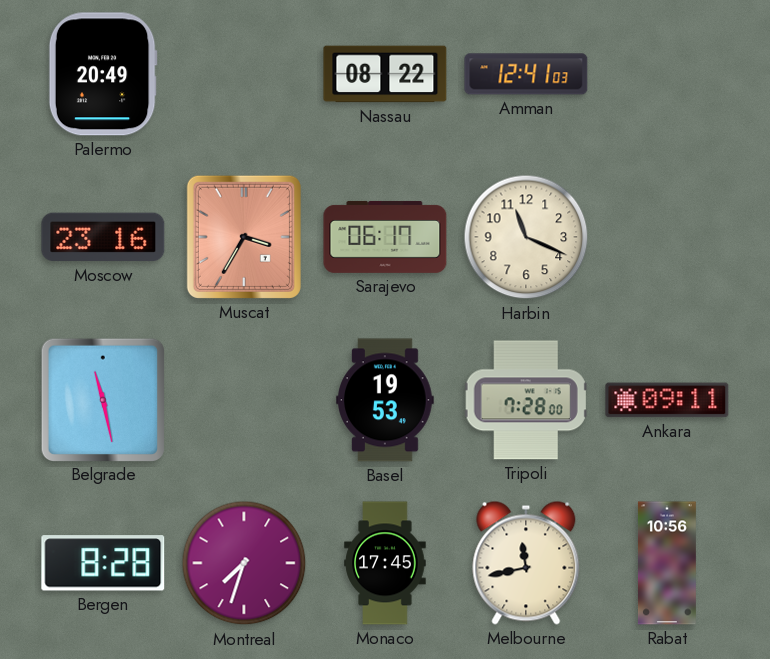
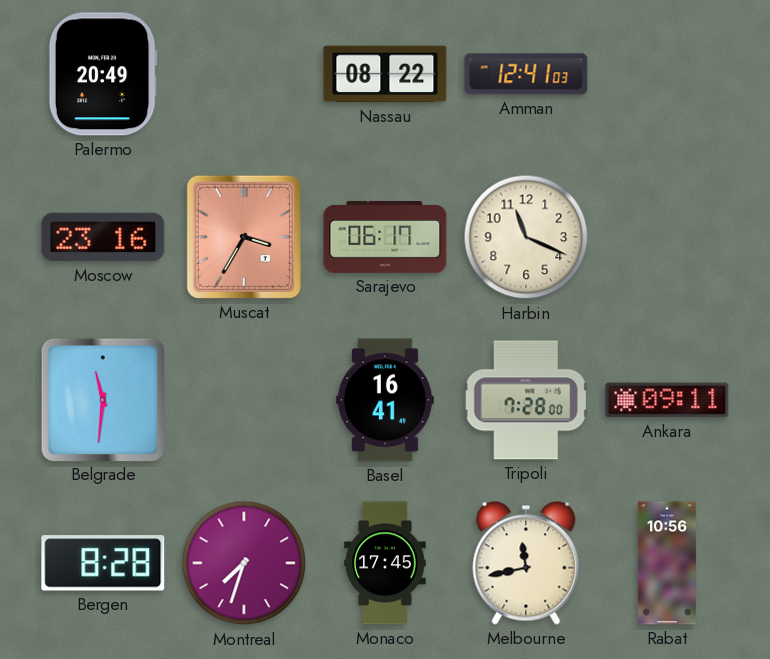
Belgrade: 11:28 -> 11:31 (102, 399)
Basel: 19:53 -> 16:41 (385, 400)
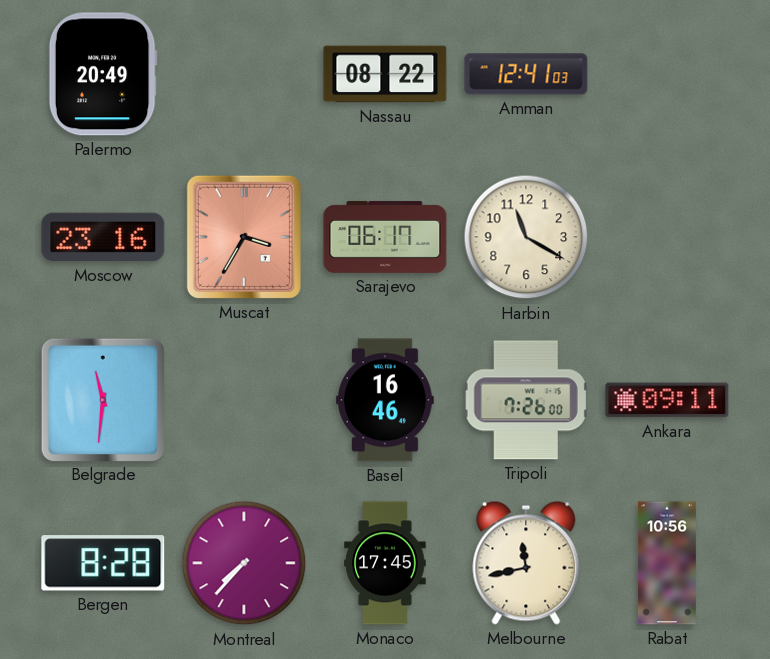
Harbin: 11:19 -> 11:20 (526, 237)
Basel: 16:41 -> 16:46 (385, 400)
Tripoli: 7:28 -> 7:26 (526, 400)
Montreal: 7:33 -> 7:37 (244, 563)
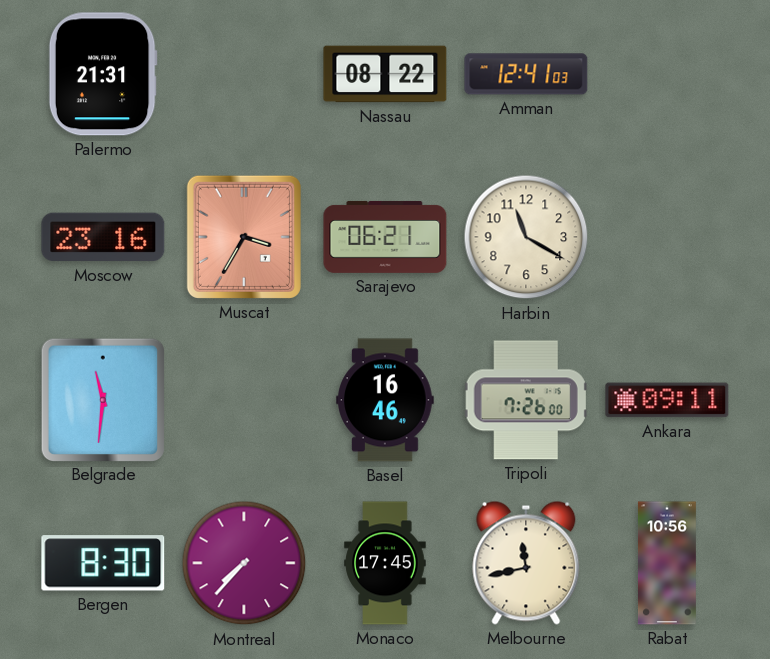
Palermo: 20:49 -> 21:31 (103, 74)
Sarajevo: 06:17 -> 06:21 (385, 237)
Bergen: 8:28 -> 8:30 (103, 563)
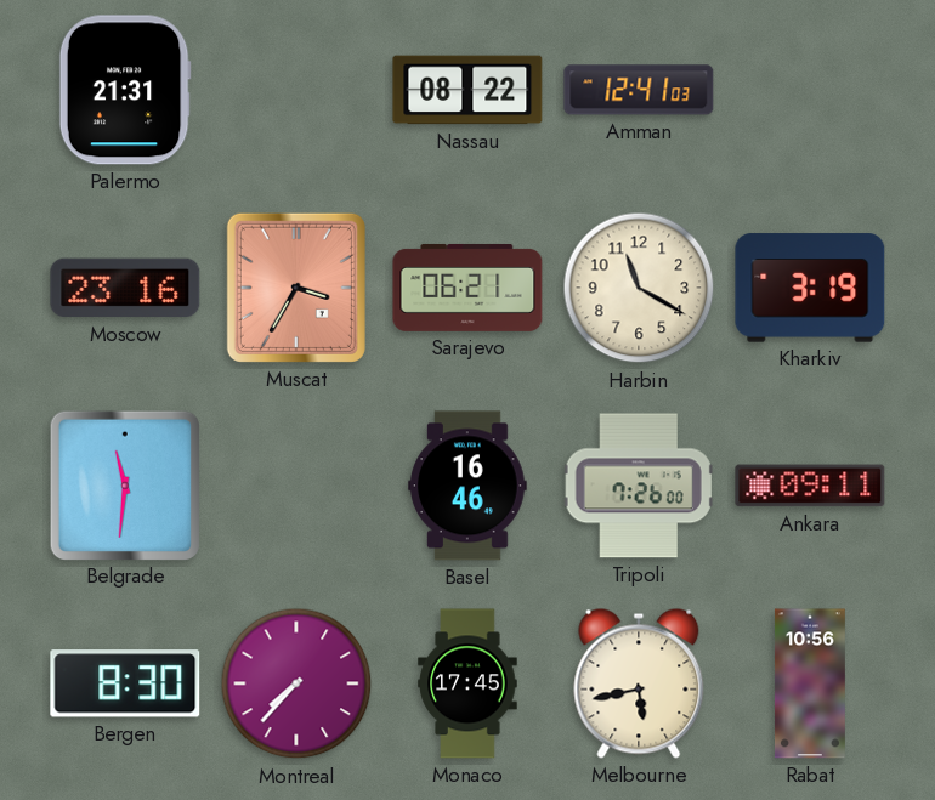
Kharkiv: none -> 3:19 (810, 288)
Melbourne: 11:43 -> 5:43 (639, 683)
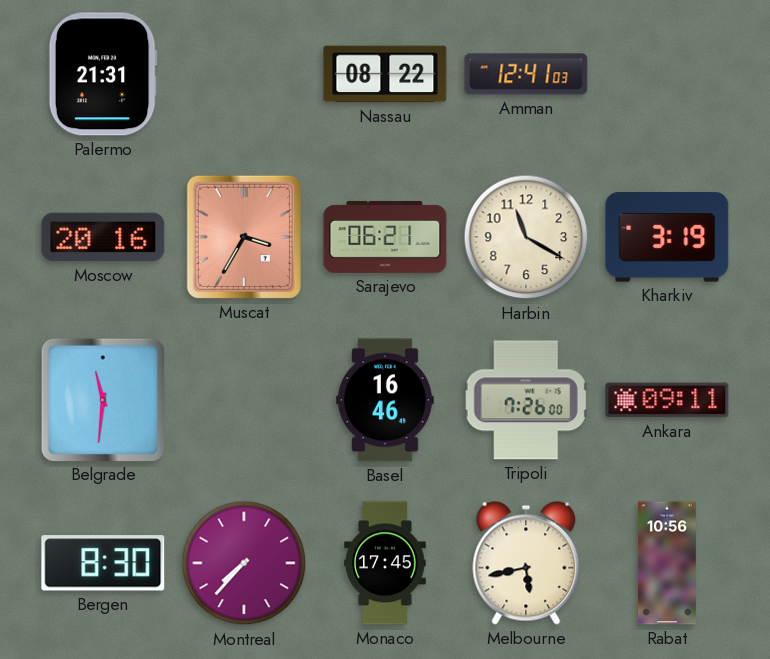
Moscow: 23:16 -> 20:16 (103, 237)
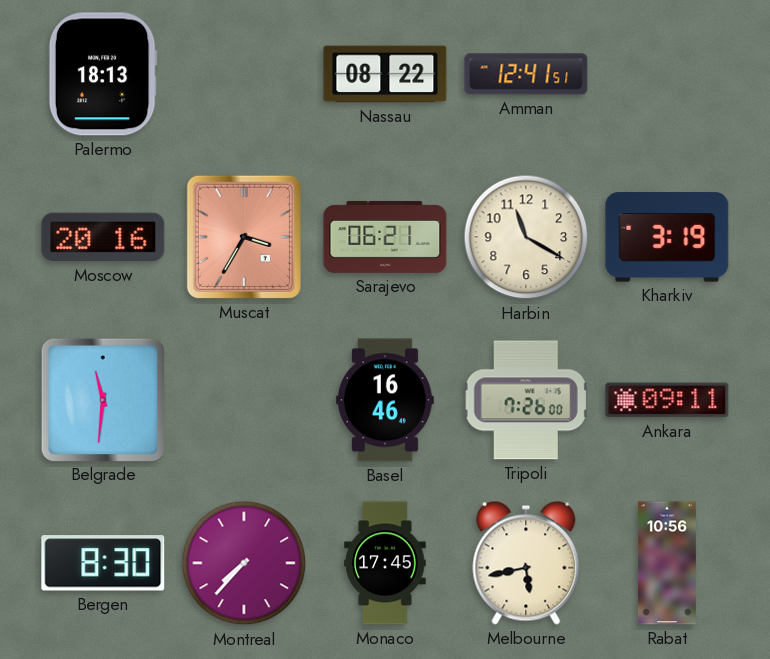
Palermo: 21:31 -> 18:13 (103, 74)
Amman: 12:41:03 -> 12:41:51 (526, 74)
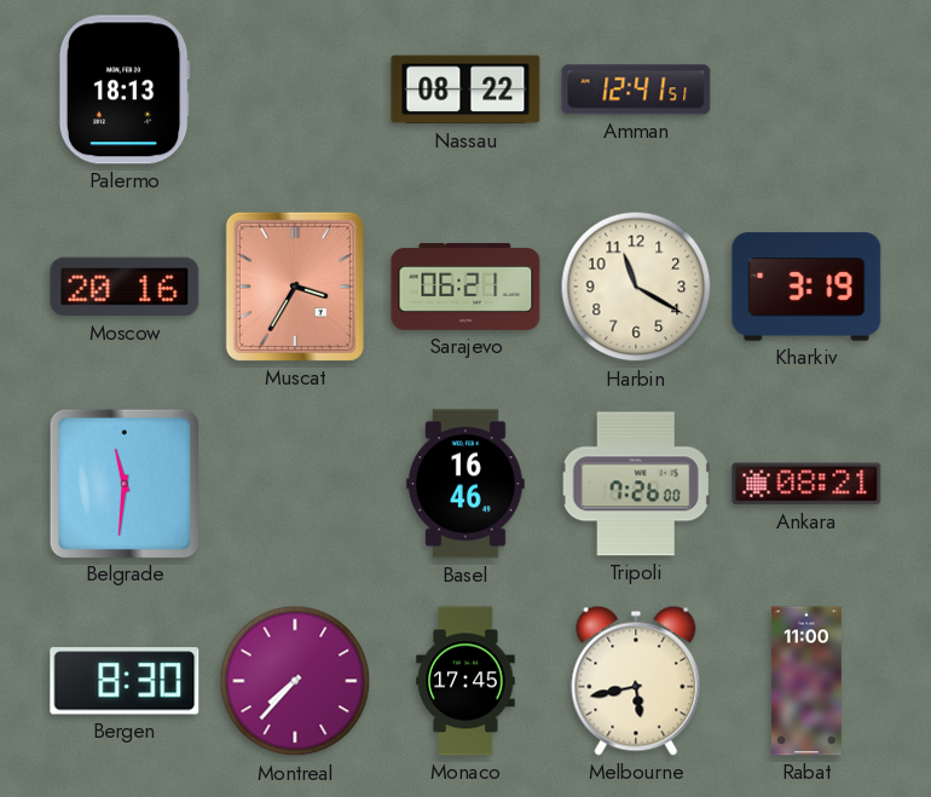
Ankara: 09:11 -> 08:21 (806, 484)
Rabat: 10:56 -> 11:00 (806, 681)
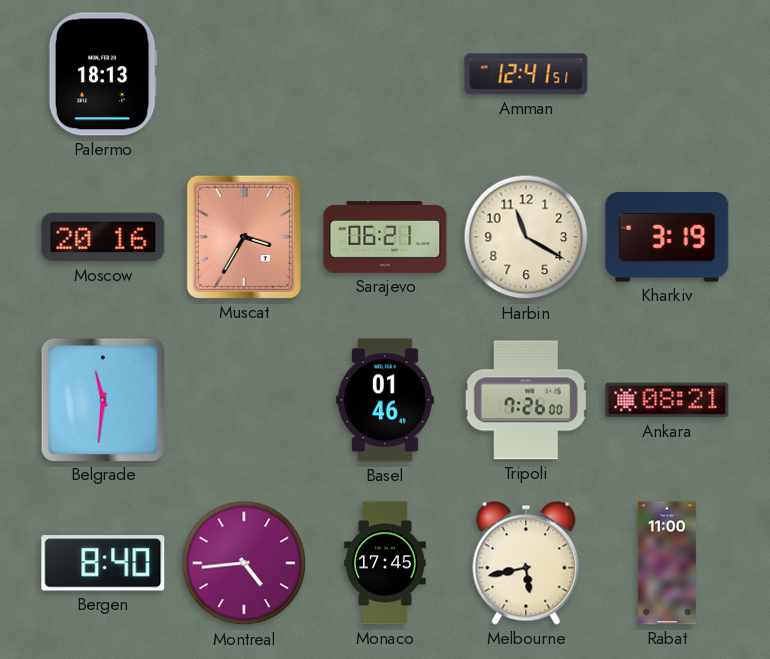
Nassau: 08:22 -> none (465, 89)
Basel: 16:46 -> 01:46 (385, 400)
Bergen: 8:30 -> 8:40 (103, 563)
Montreal: 7:37 -> 4:44 (244, 563)
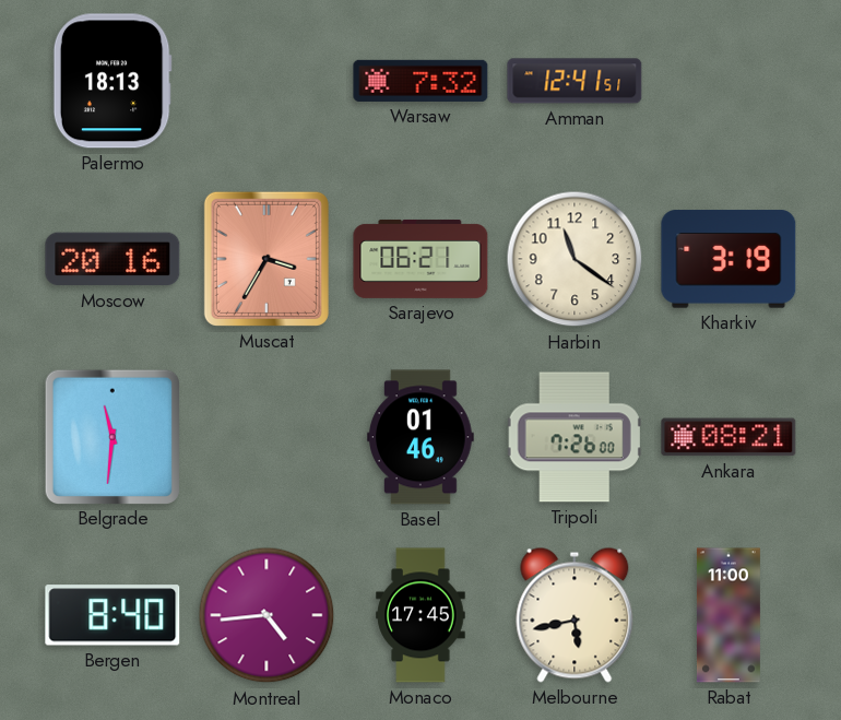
Warsaw: none -> 7:32 (420, 81)
Harbin: 11:20 -> 11:21 (575, 259)
